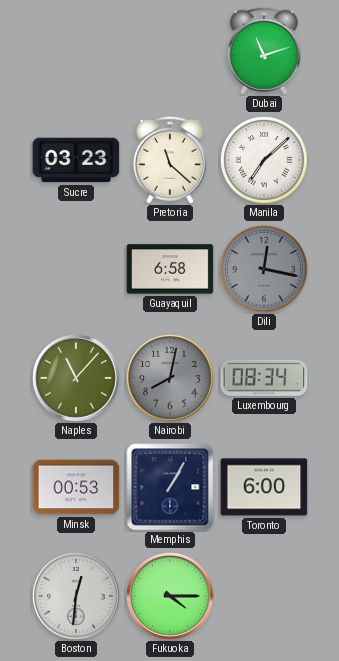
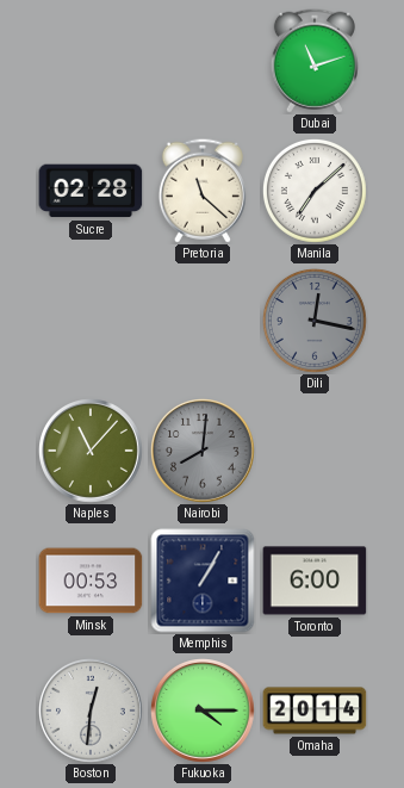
Sucre: 03:23 -> 02:28 (91, 191)
Guayaquil: 6:58 -> none (170, 269)
Nairobi: 8:02 -> 8:01 (204, 452)
Luxembourg: 08:34 -> none (264, 378)
Omaha: none -> 20:14 (315, 711)
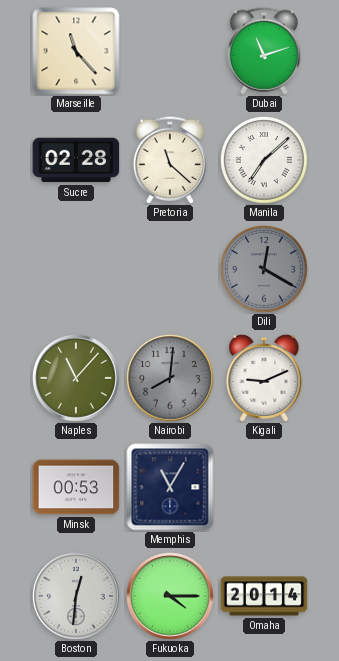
Marseille: none -> 11:23 (76, 51)
Dili: 12:17 -> 12:20 (264, 269)
Kigali: none -> 9:11 (264, 378)
Memphis: 1:05 -> 11:05 (170, 487)
Toronto: 6:00 -> none (315, 581)
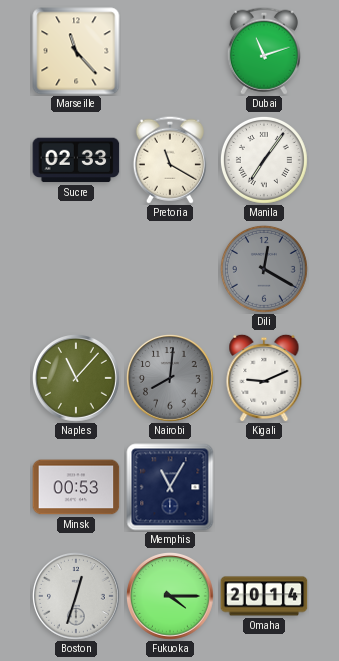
Sucre: 02:28 -> 02:33 (76, 160)
Pretoria: 11:22 -> 11:20 (170, 160)
Manila: 7:08 -> 7:06 (264, 160)
Boston: 12:31 -> 12:33 (77, 597)
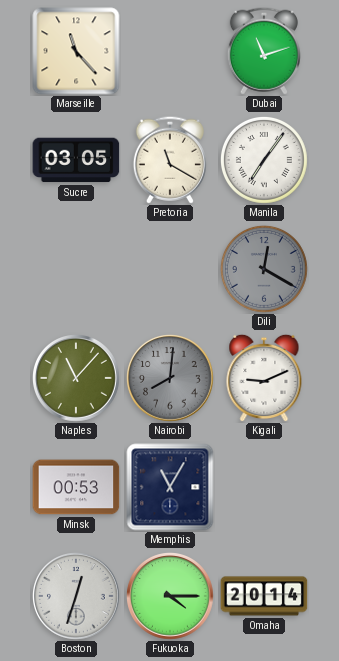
Sucre: 02:33 -> 03:05 (76, 160)
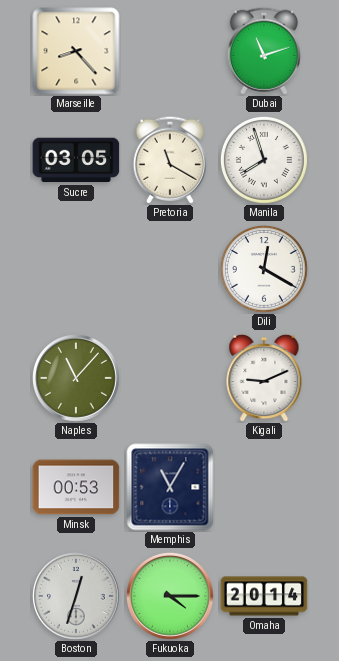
Marseille: 11:23 -> 8:23 (76, 51)
Manila: 7:06 -> 7:57 (264, 160)
Dili dial: grey -> white (264, 269)
Nairobi: 8:01 -> none (171, 379)
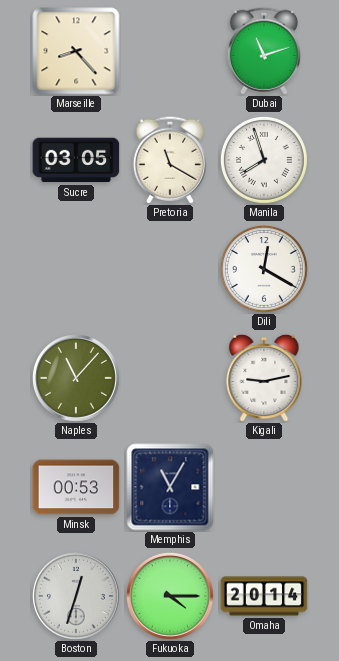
Kigali: 9:11 -> 9:13 (264, 378)
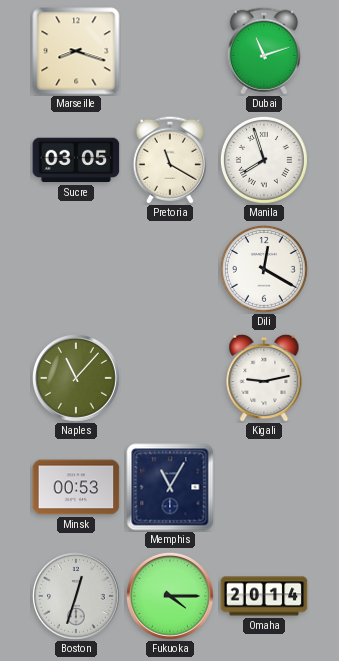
Marseille: 8:23 -> 8:18 (76, 51)
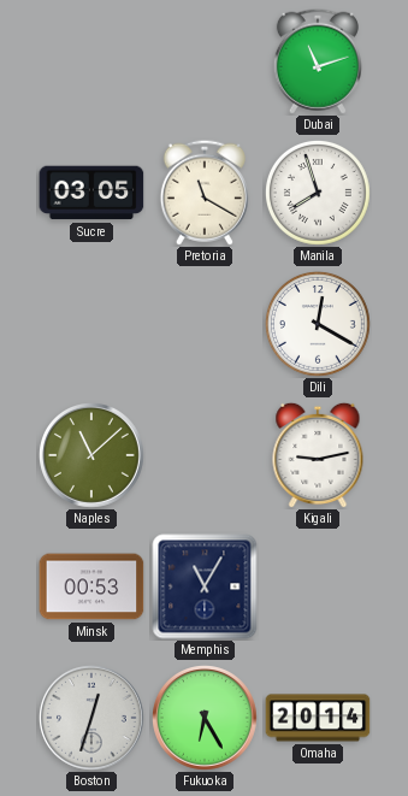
Marseille: 8:18 -> none (76, 51)
Naples: 11:07 -> 11:08 (93, 456)
Fukuoka: 4:15 -> 6:25 (206, 719)
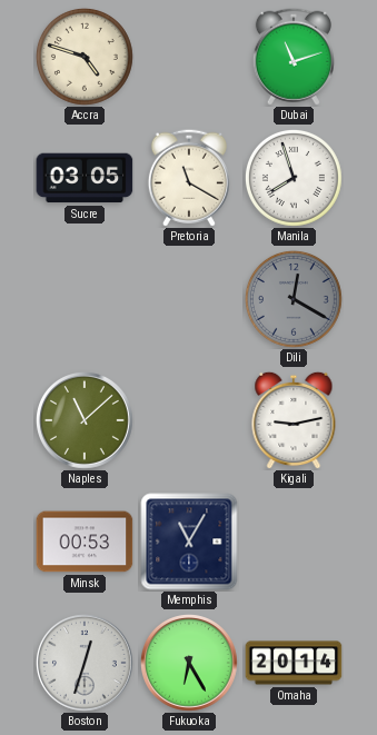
Accra: none -> 4:48 (85, 57)
Dili dial: white -> grey (294, 299)
